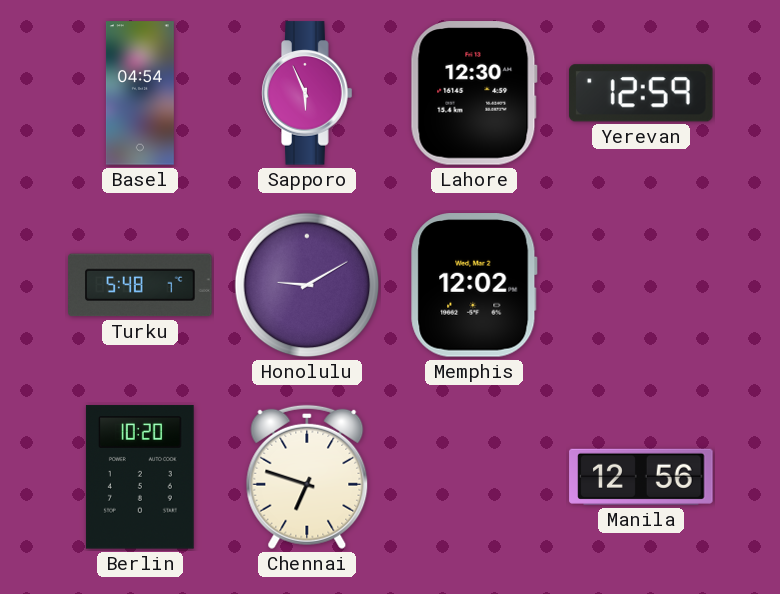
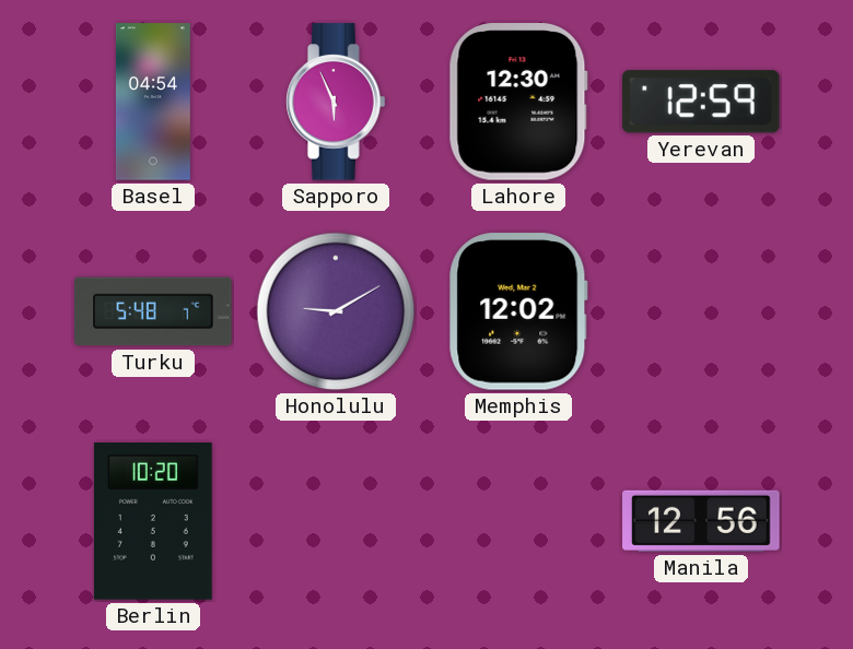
Chennai: 6:48 -> none (307, 477)
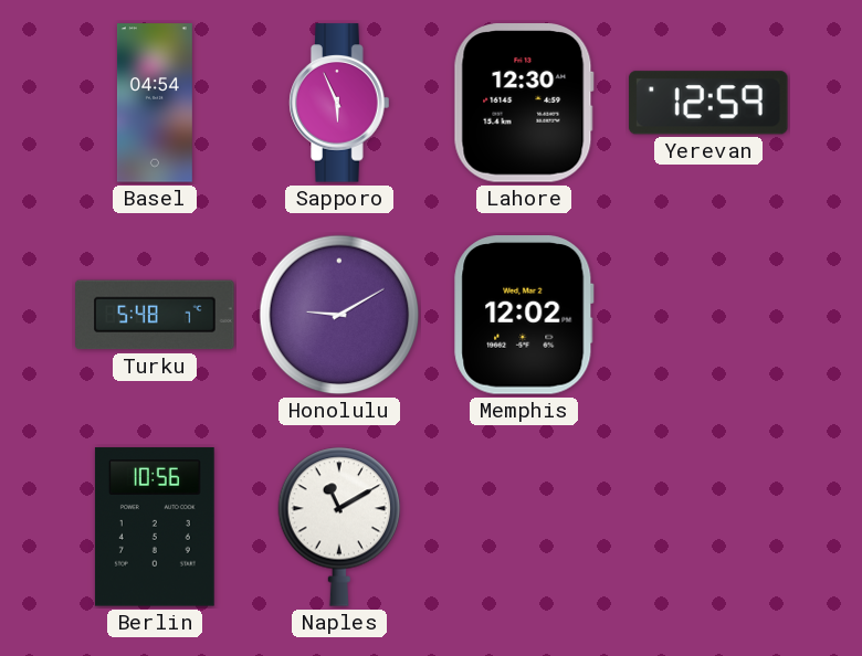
Berlin: 10:20 -> 10:56 (155, 527)
Naples: none -> 11:10 (339, 527)
Manila: 12:56 -> none (701, 521)
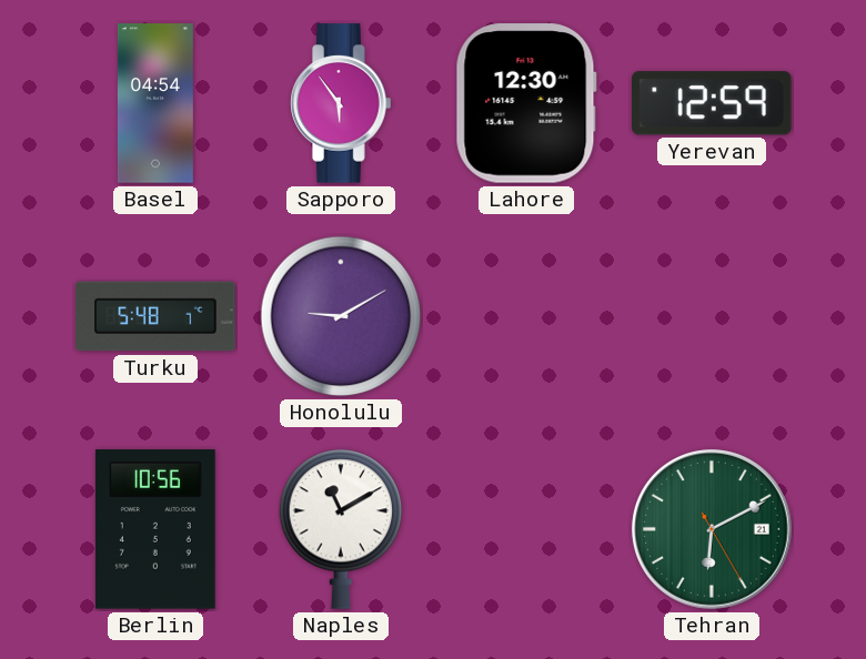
Sapporo: 5:56 -> 5:54 (341, 103)
Memphis: 12:02 -> none (524, 315)
Tehran: none -> 6:10 (712, 529)
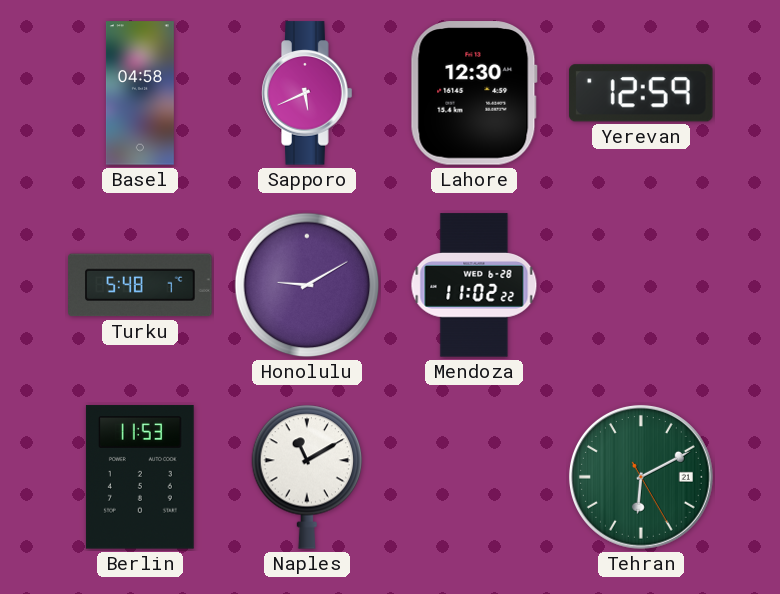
Basel: 04:54 -> 04:58 (140, 93)
Sapporo: 5:54 -> 5:41 (307, 93)
Mendoza: none -> 11:02 (474, 285)
Berlin: 10:56 -> 11:53 (140, 477)
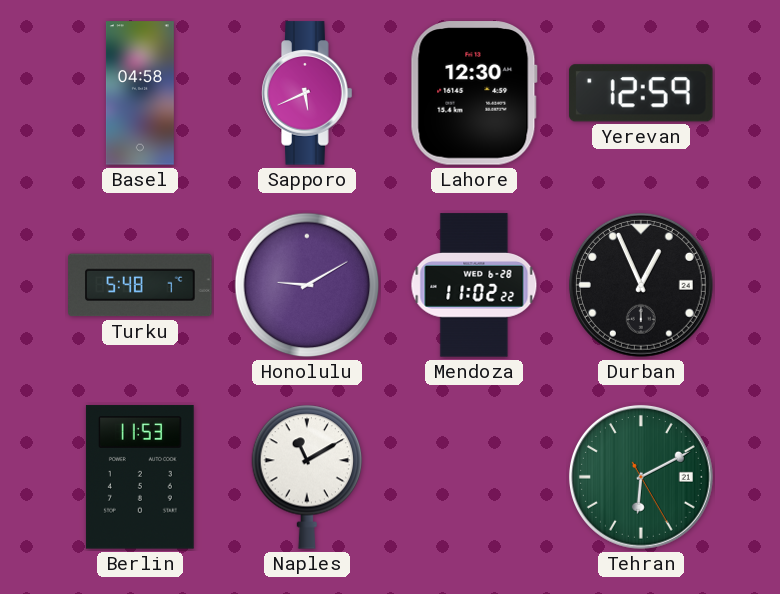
Durban: none -> 12:56 (641, 285)
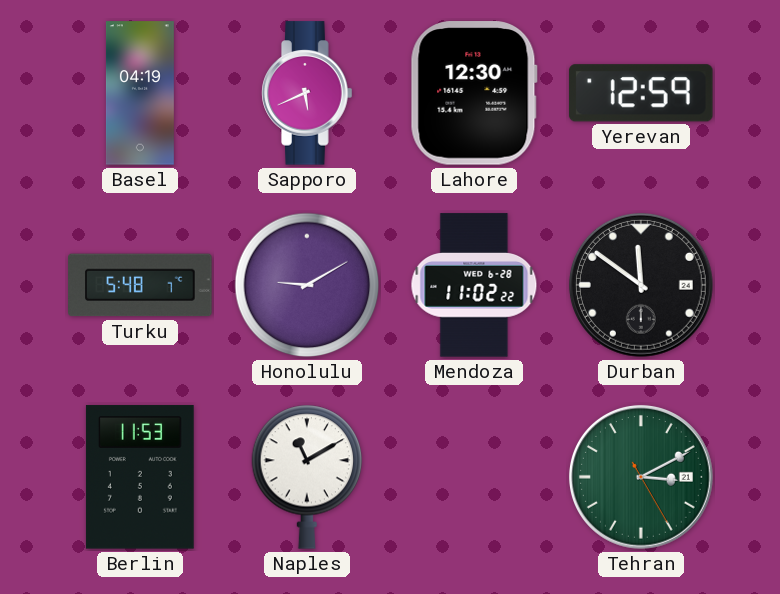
Basel: 04:58 -> 04:19 (140, 93)
Durban: 12:56 -> 11:51 (641, 285)
Tehran: 6:10 -> 3:10 (641, 477)
